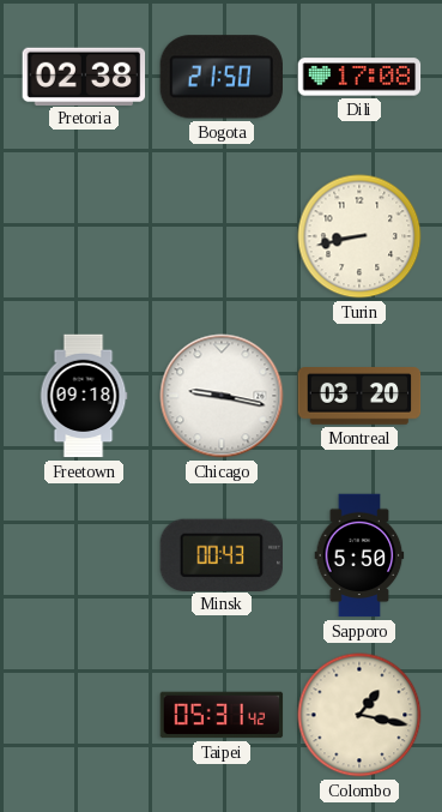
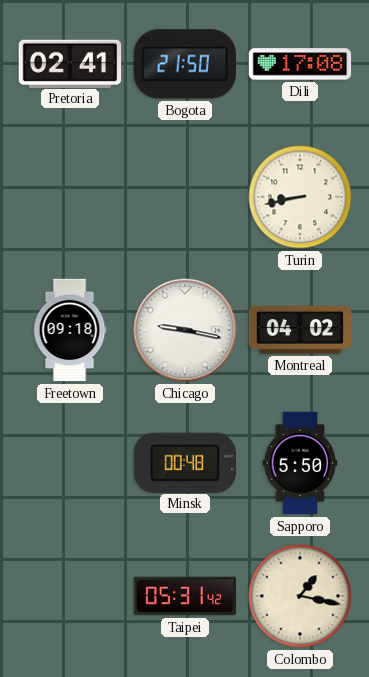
Pretoria: 02:38 -> 02:41 (70, 63)
Montreal: 03:20 -> 04:02 (300, 331)
Minsk: 00:43 -> 00:48 (184, 462)
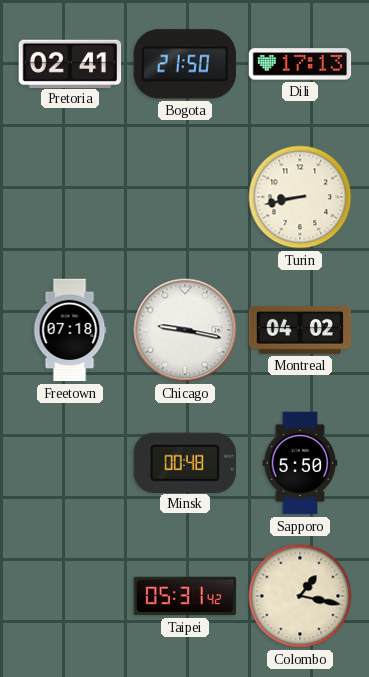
Dili: 17:08 -> 17:13 (300, 64)
Freetown: 09:18 -> 07:18 (70, 330)
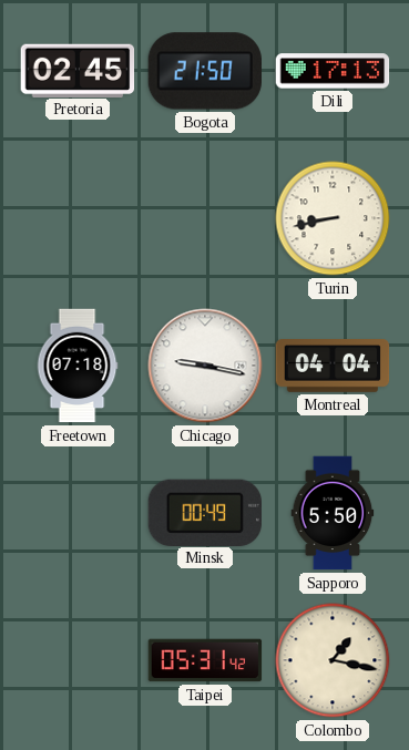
Pretoria: 02:41 -> 02:45 (78, 70)
Montreal: 04:02 -> 04:04 (333, 367)
Minsk: 00:48 -> 00:49 (204, 512)
